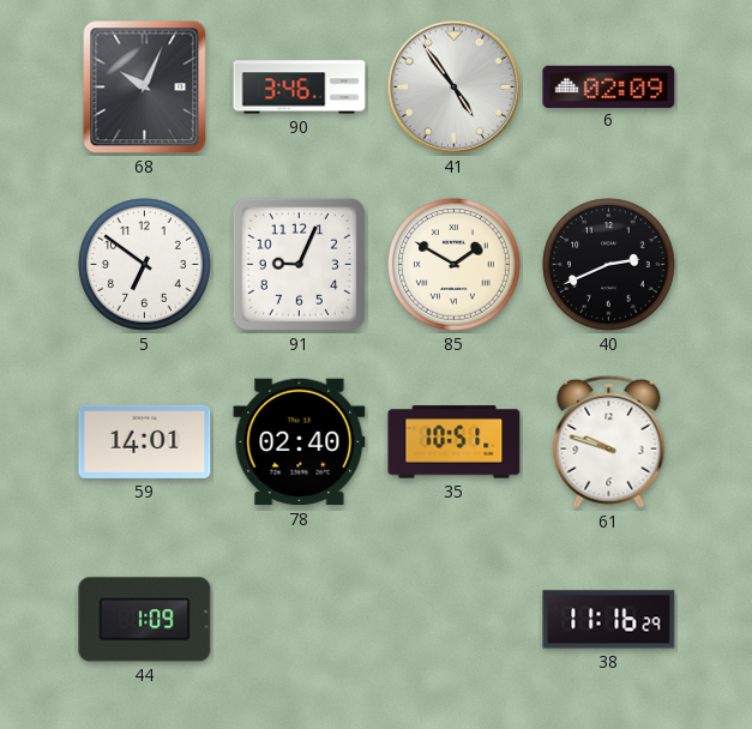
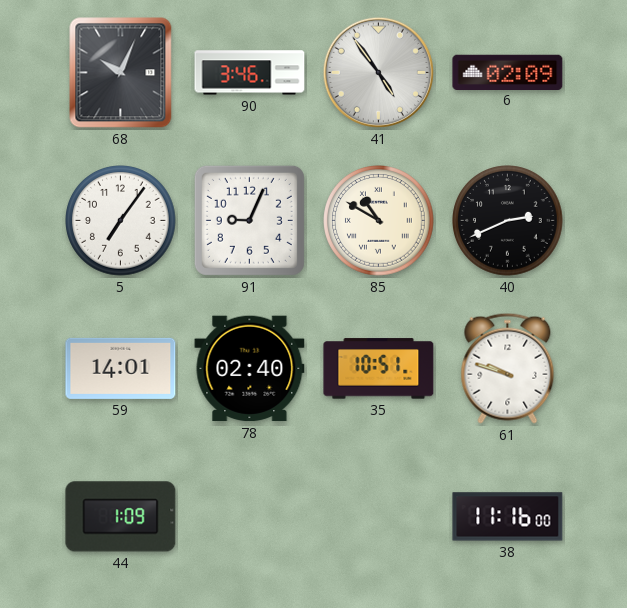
5: 6:51 -> 7:06 (121, 221)
85: 1:50 -> 10:50 (379, 221)
38: 11:16:29 -> 11:16:00 (508, 517)
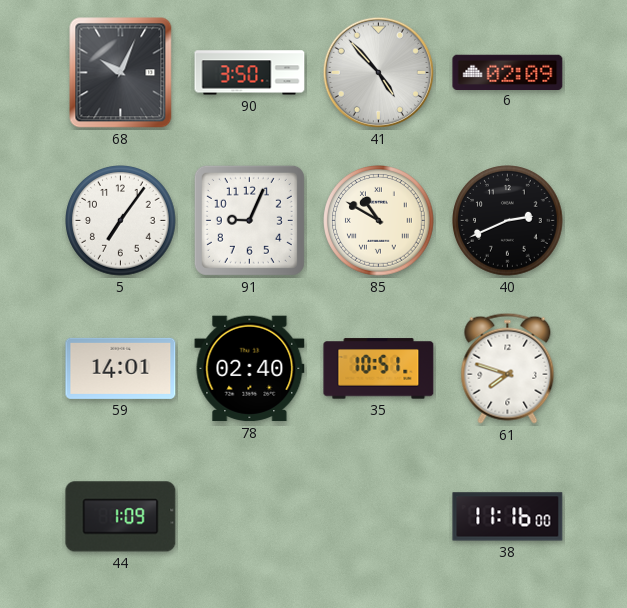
90: 3:46 -> 3:50 (250, 73)
41: 4:54 -> 4:53 (378, 72)
61: 9:48 -> 7:48 (508, 368)
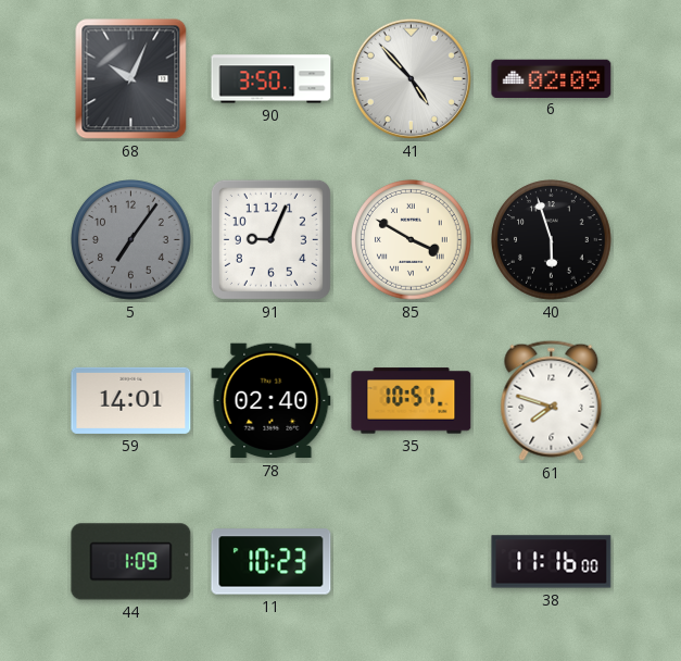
5 dial: white -> grey (131, 240)
85: 10:50 -> 3:50 (412, 240)
40: 2:41 -> 5:57 (552, 240)
11: none -> 10:23 (272, 562)
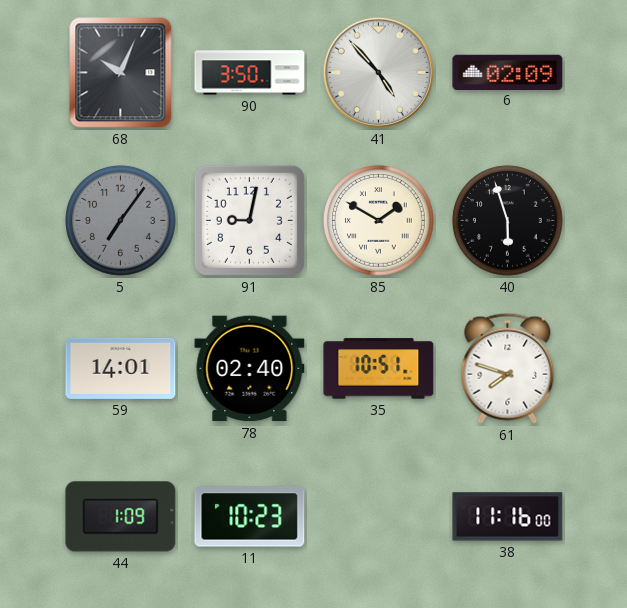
91: 9:04 -> 9:02 (249, 220)
85: 3:50 -> 1:50 (379, 221)
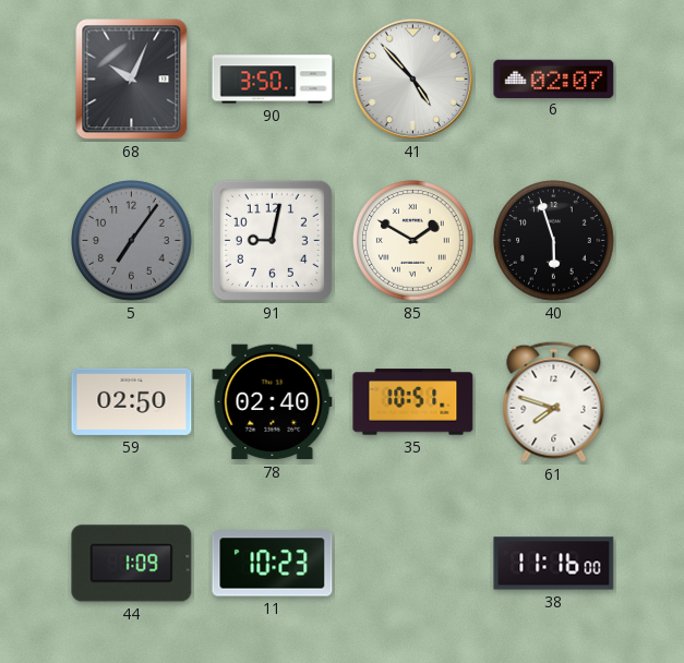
6: 02:09 -> 02:07 (554, 79)
59: 14:01 -> 02:50 (132, 401)
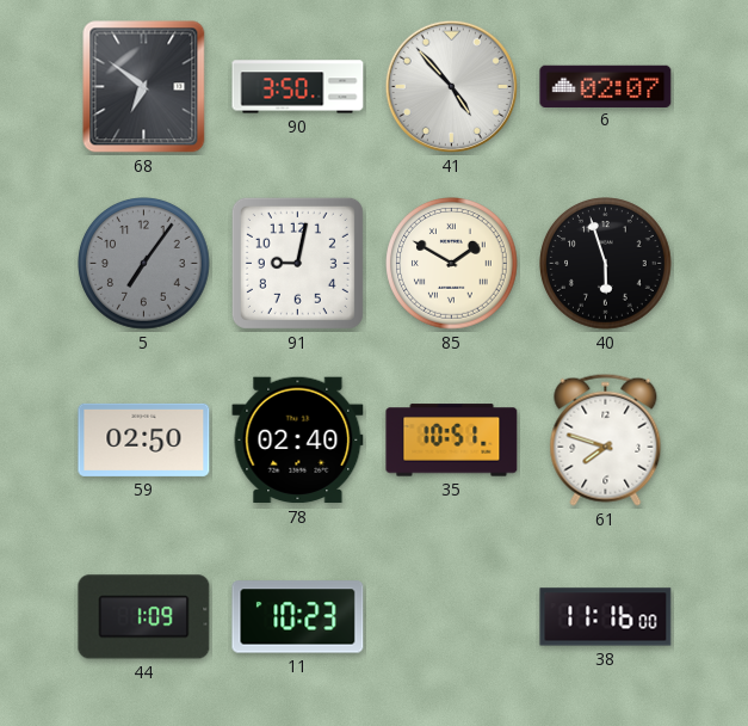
68: 10:04 -> 6:51 (144, 87)
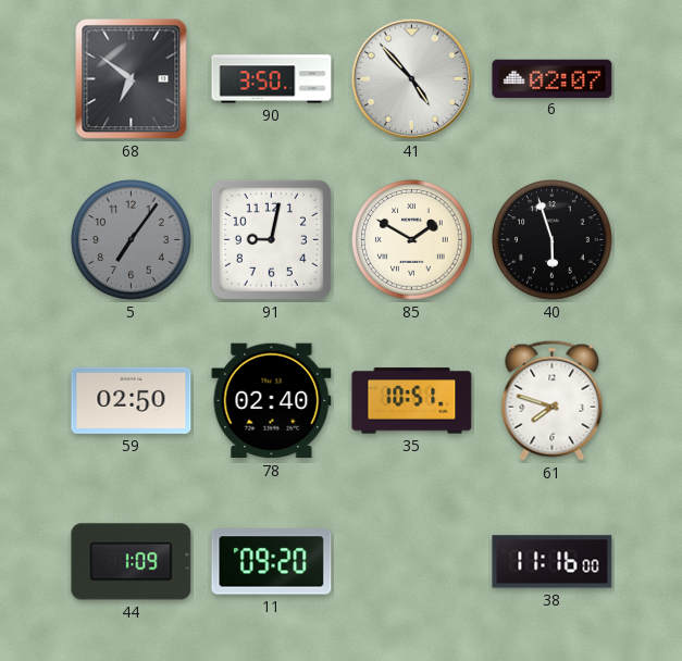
11: 10:23 -> 09:20 (272, 562)
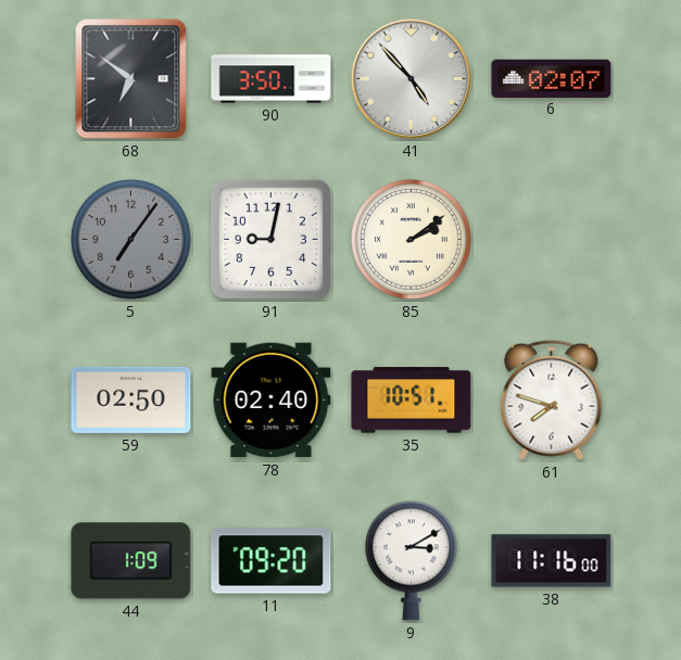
85: 1:50 -> 2:09 (412, 240)
40: 5:57 -> none (553, 240)
9: none -> 3:10 (412, 560)
